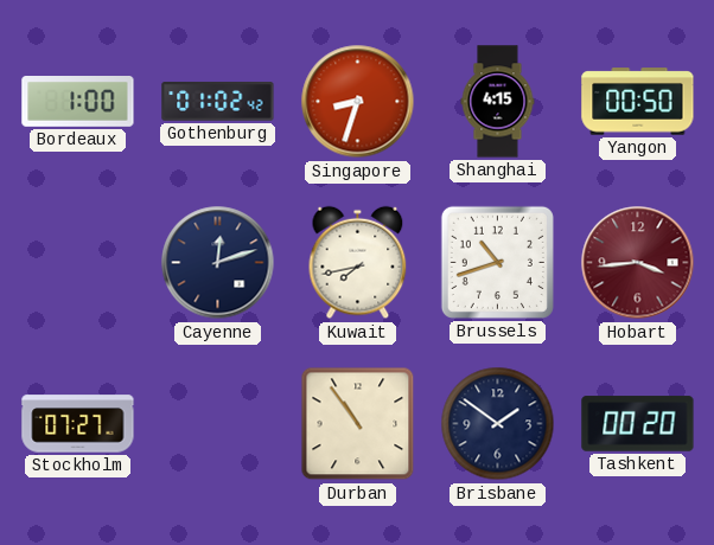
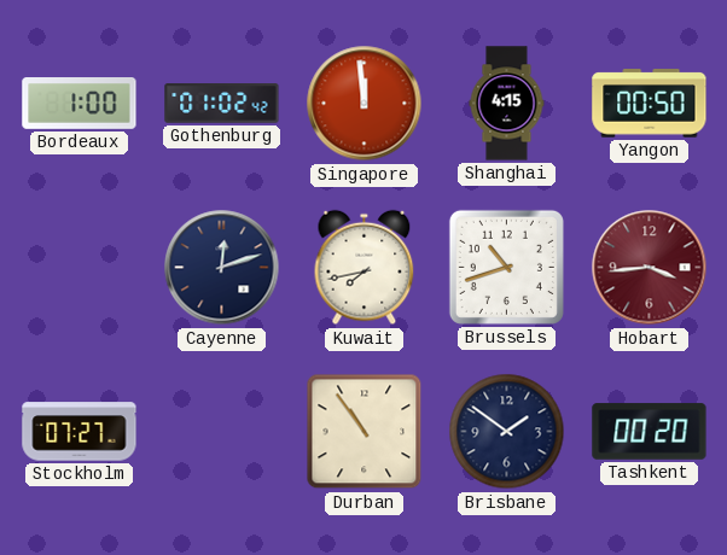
Singapore: 8:33 -> 11:59 (365, 104)
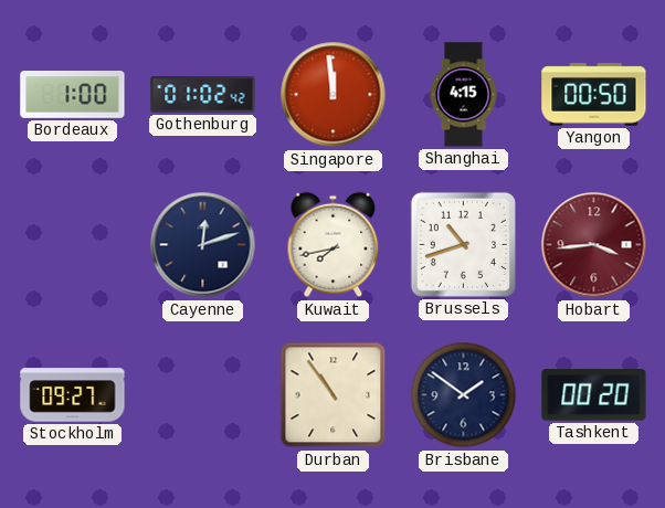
Stockholm: 07:27 -> 09:27 (73, 395)
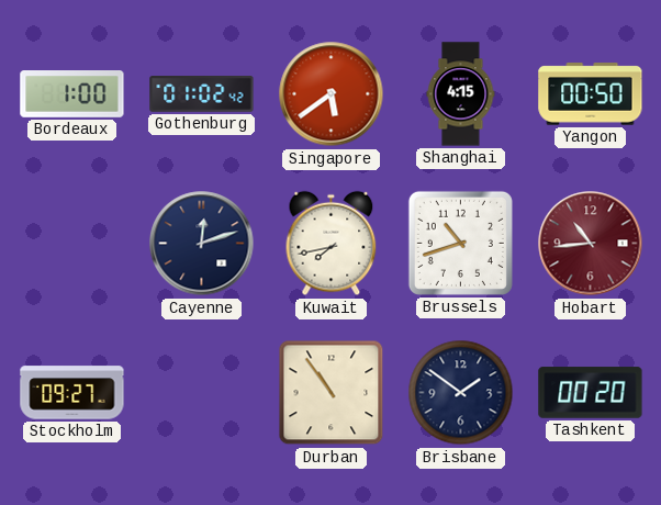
Singapore: 11:59 -> 5:39 (332, 94)
Hobart: 3:44 -> 10:44 (591, 244)
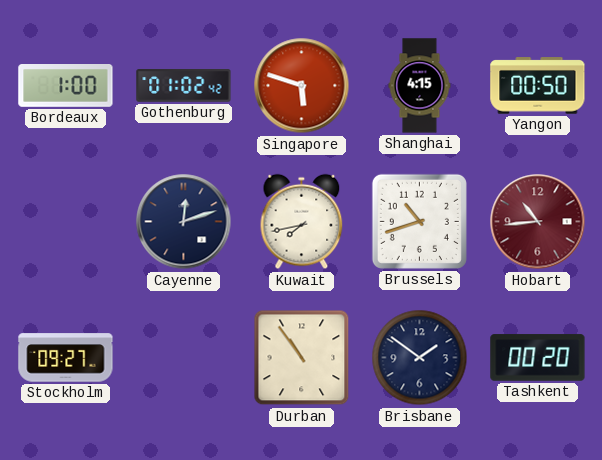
Singapore: 5:39 -> 5:48 (302, 86)
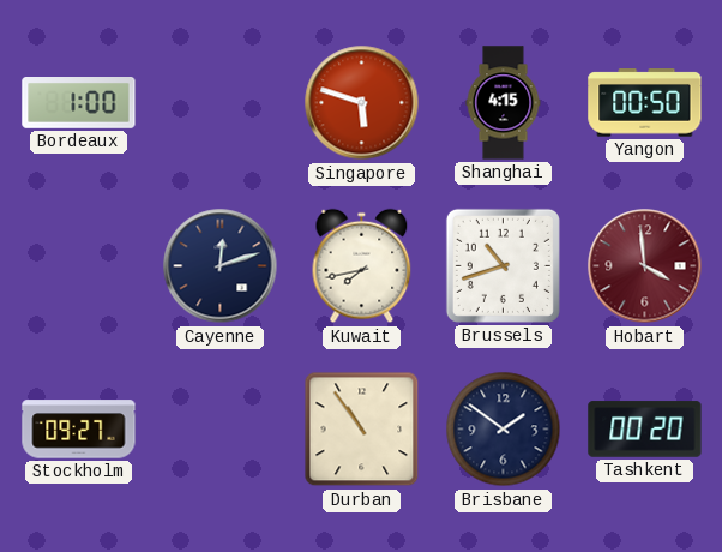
Gothenburg: 01:02 -> none (184, 86)
Hobart: 10:44 -> 3:59 (645, 266)
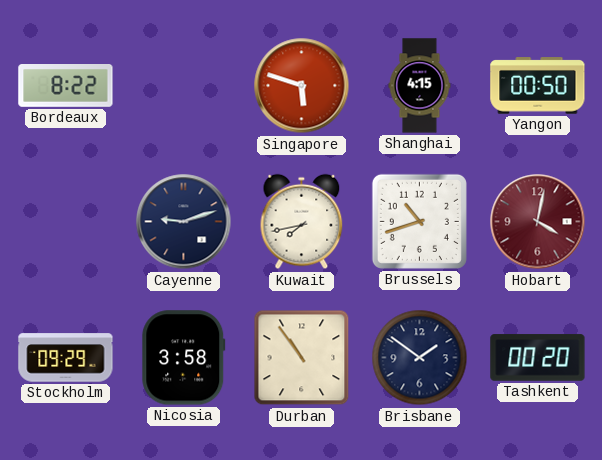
Bordeaux: 1:00 -> 8:22 (66, 86)
Cayenne: 12:12 -> 9:12 (184, 222)
Hobart: 3:59 -> 4:02 (538, 222)
Stockholm: 09:27 -> 09:29 (66, 358)
Nicosia: none -> 3:58 (184, 358)
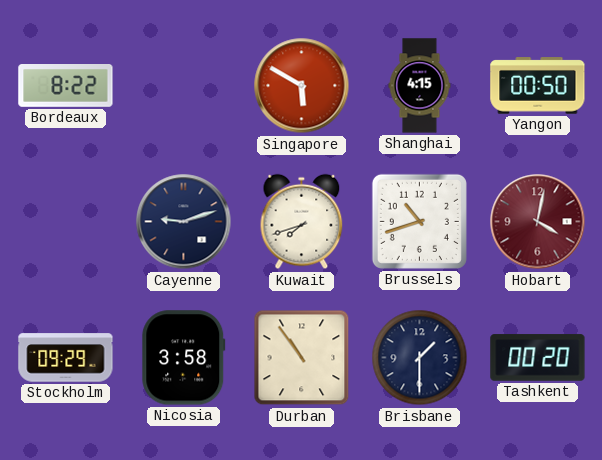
Singapore: 5:48 -> 5:50 (302, 86)
Kuwait: 7:43 -> 7:42 (302, 222)
Brisbane: 1:51 -> 1:30 (420, 358)
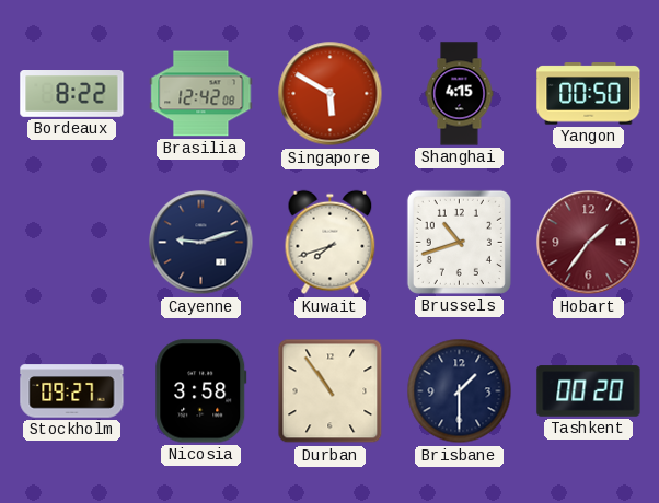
Brasilia: none -> 12:42 (201, 94)
Hobart: 4:02 -> 1:36 (589, 243)
Stockholm: 09:29 -> 09:27 (72, 391)
